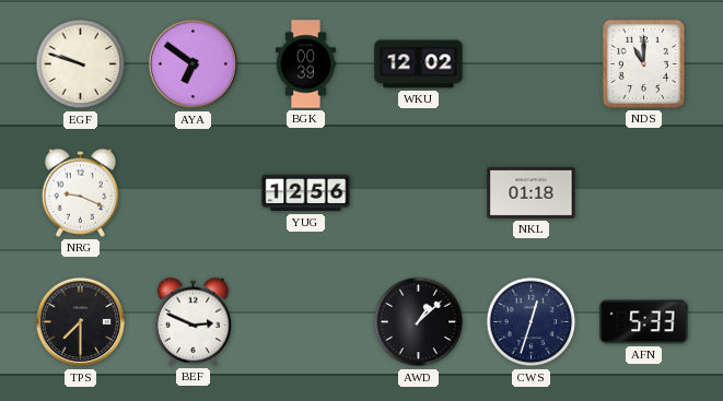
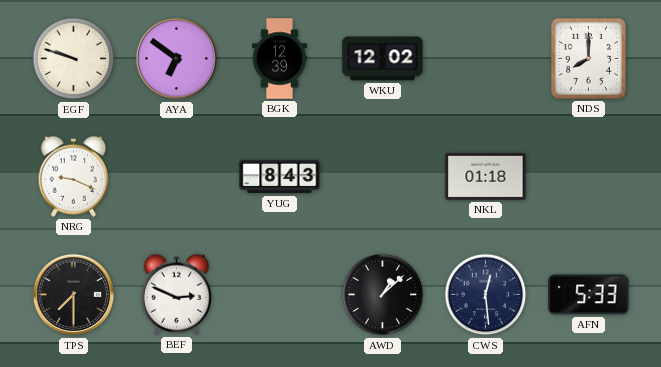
BGK: 00:39 -> 12:39 (279, 59)
NDS: 11:00 -> 8:00 (588, 58)
YUG: 12:56 -> 8:43 (280, 177)
CWS: 12:33 -> 12:29 (486, 295)
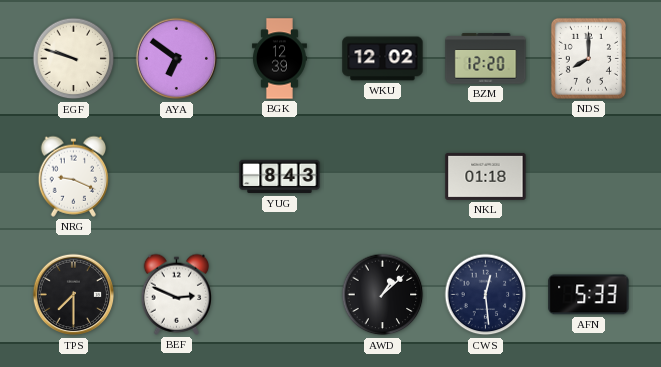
BZM: none -> 12:20 (486, 59)
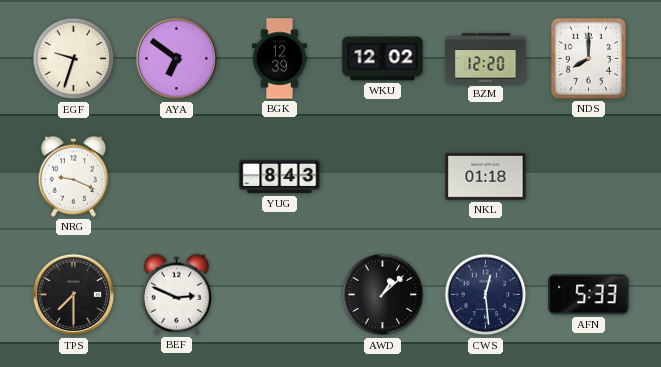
EGF: 9:48 -> 9:33 (74, 59)
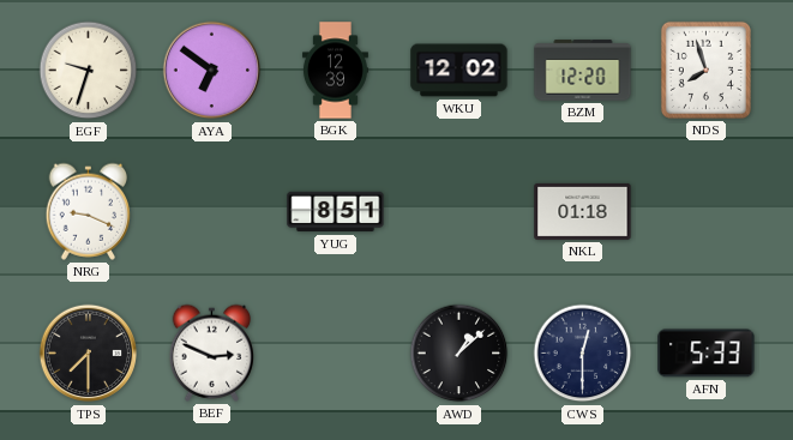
NDS: 8:00 -> 7:57 (705, 70)
YUG: 8:43 -> 8:51 (336, 212)
CWS: 12:29 -> 12:30 (583, 354)
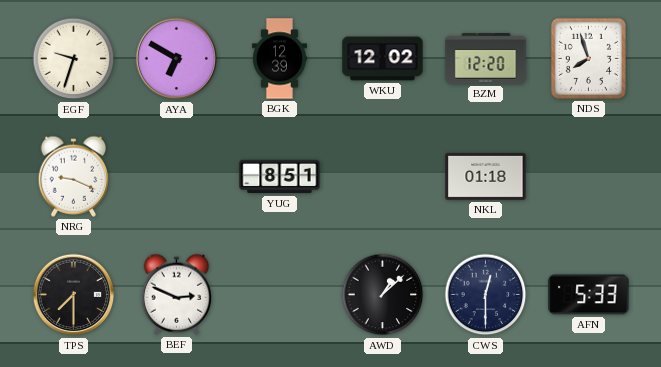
AYA: 6:51 -> 6:50 (177, 59)
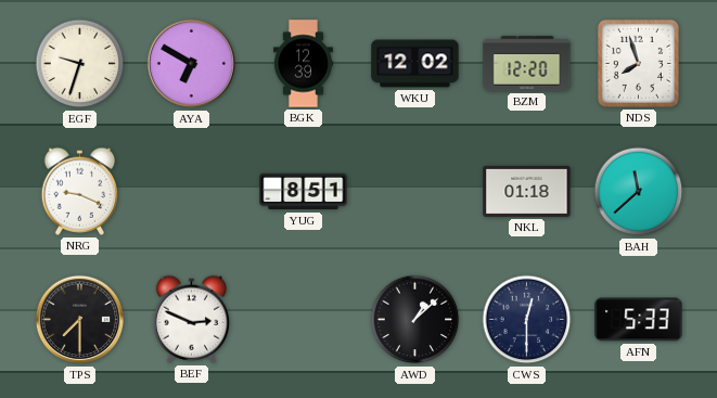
BAH: none -> 11:38 (639, 192)
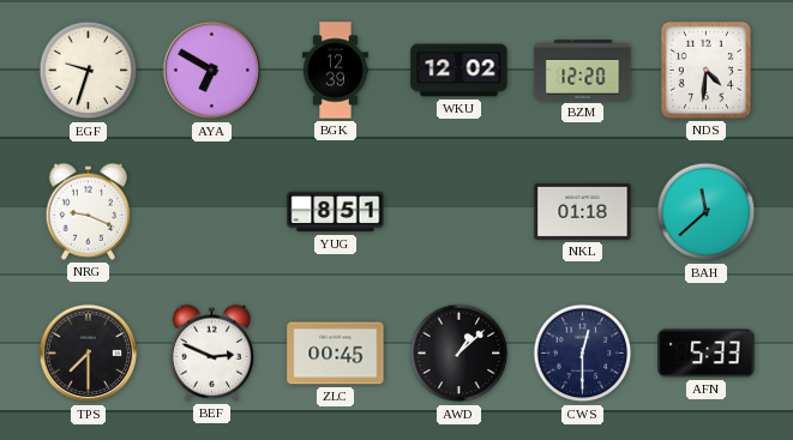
NDS: 7:57 -> 4:31 (705, 70)
ZLC: none -> 00:45 (336, 354)
